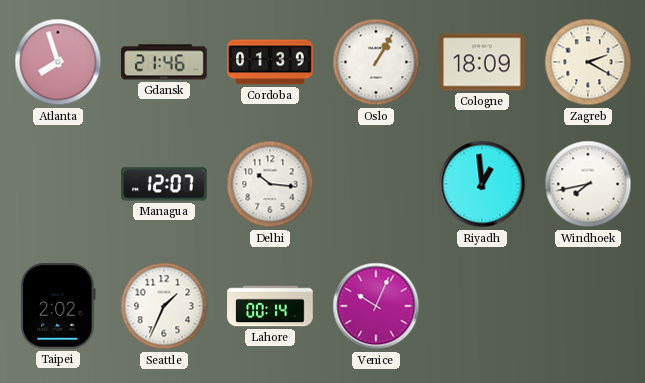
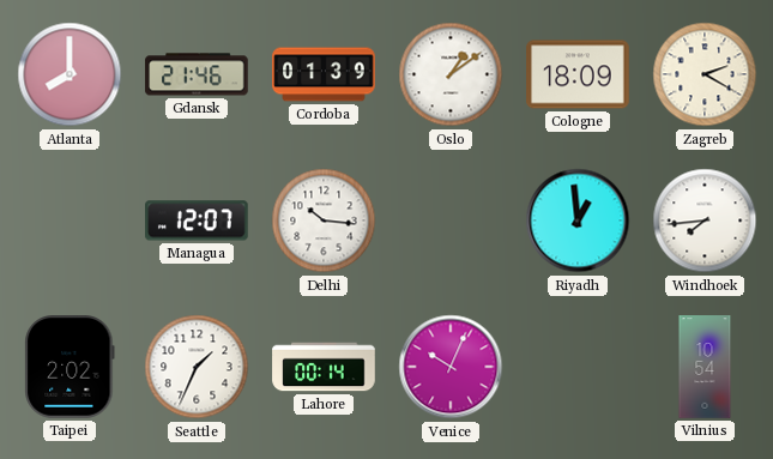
Atlanta: 7:57 -> 8:00 (70, 74)
Oslo: 1:05 -> 1:09 (451, 74)
Windhoek: 7:43 -> 7:44 (705, 221)
Vilnius: none -> 10:54 (705, 367)
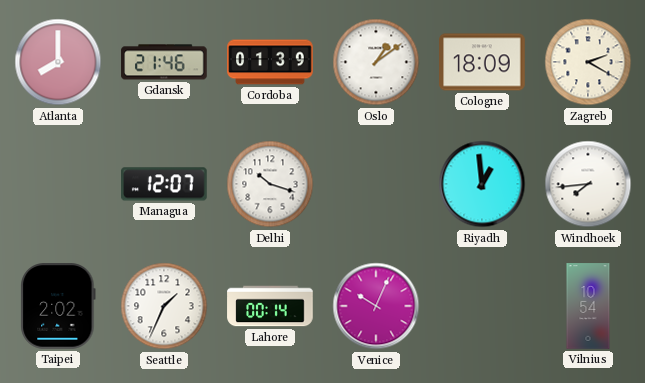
Delhi: 10:16 -> 10:18 (270, 184)
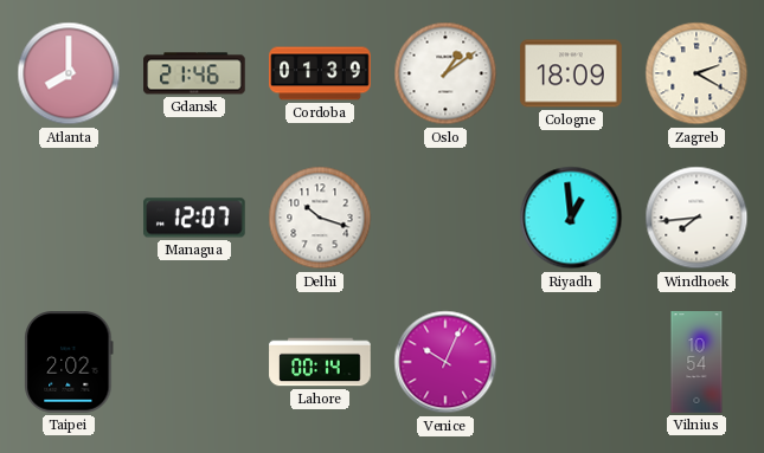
Seattle: 1:34 -> none (164, 306)
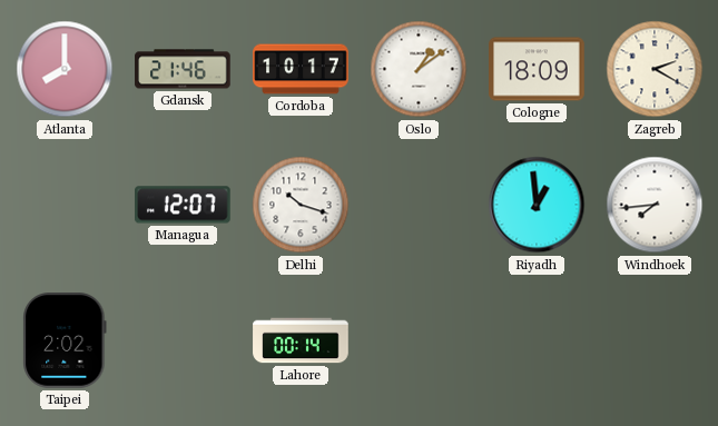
Cordoba: 01:39 -> 10:17 (301, 69)
Venice: 10:04 -> none (445, 362)
Vilnius: 10:54 -> none (696, 362)
